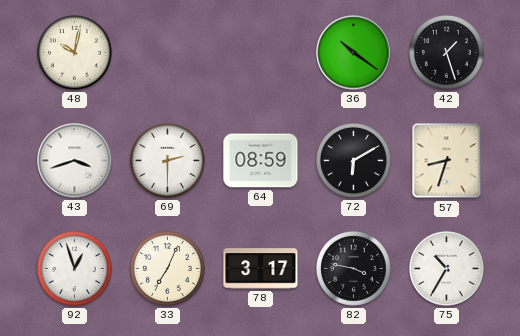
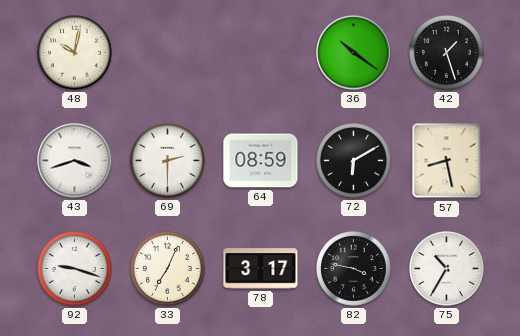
57: 8:33 -> 8:28 (447, 161)
92: 12:57 -> 9:18 (75, 269)
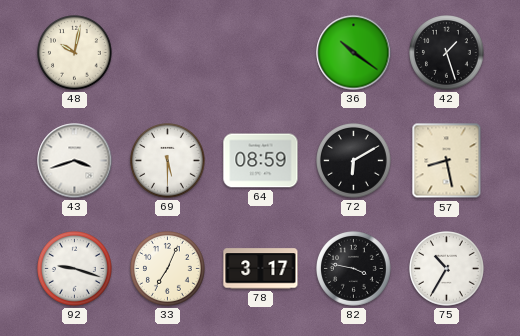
69: 2:30 -> 5:30 (168, 161)
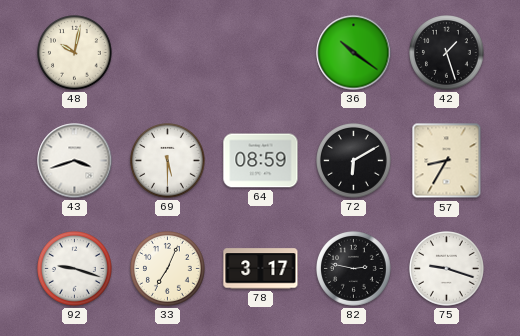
57: 8:28 -> 8:35 (447, 161)
82: 3:47 -> 2:47 (354, 269)
75: 10:35 -> 9:18 (447, 269)
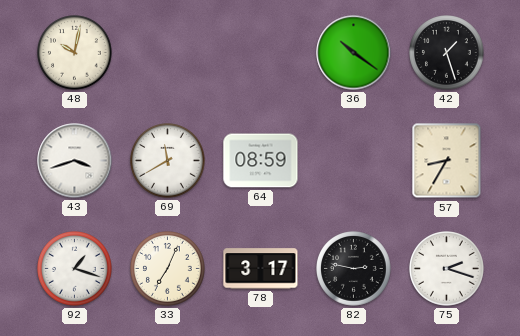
69: 5:30 -> 11:40 (168, 161)
72: 6:10 -> none (354, 161)
92: 9:18 -> 1:18 (75, 269)
75: 9:18 -> 2:18 (447, 269)
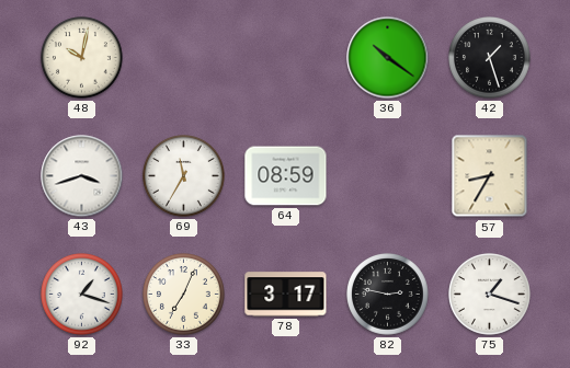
69: 11:40 -> 11:35 (184, 176)
75: 2:18 -> 1:18 (490, 295)
